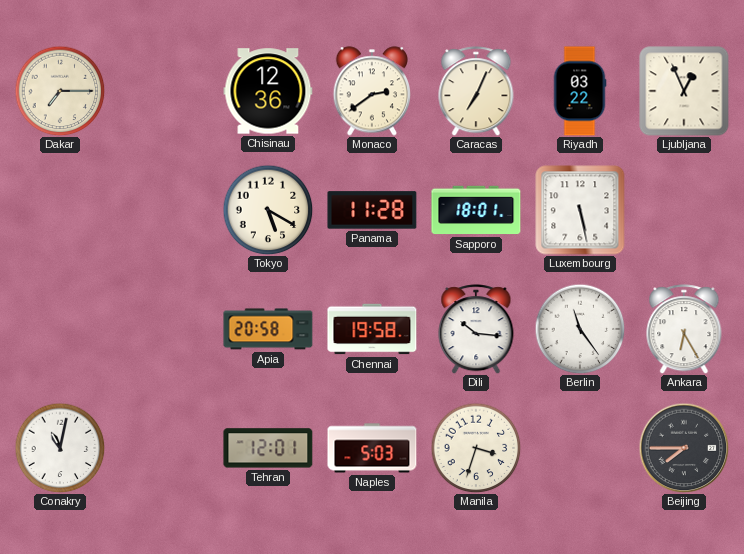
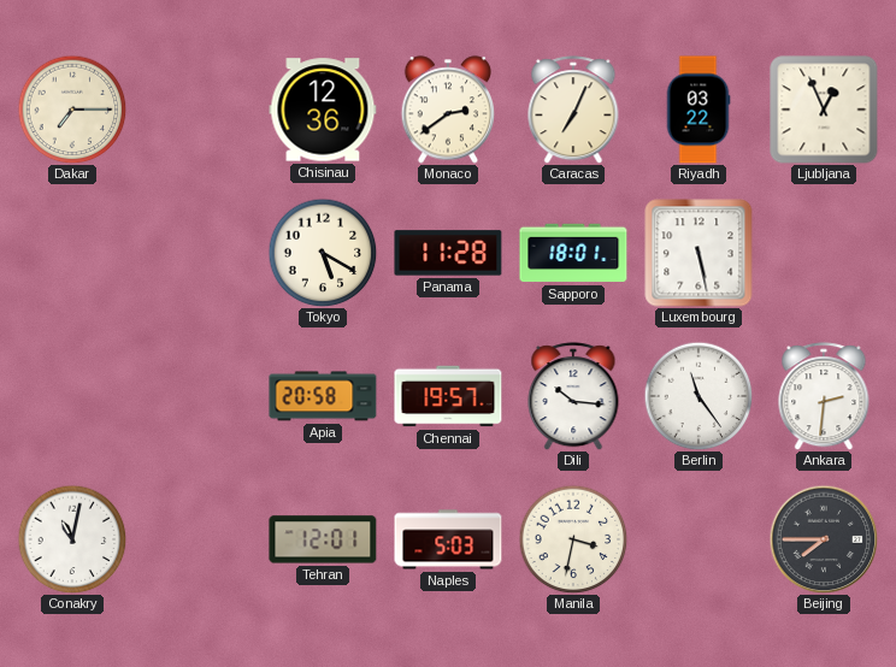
Chennai: 19:58 -> 19:57 (448, 396)
Ankara: 6:25 -> 2:31 (824, 396)
Manila: 3:33 -> 3:32 (573, 539)
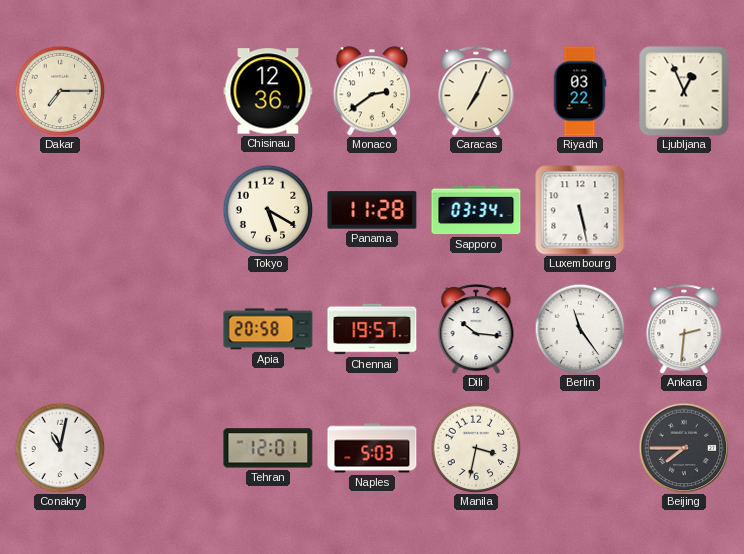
Sapporo: 18:01 -> 03:34 (476, 210)
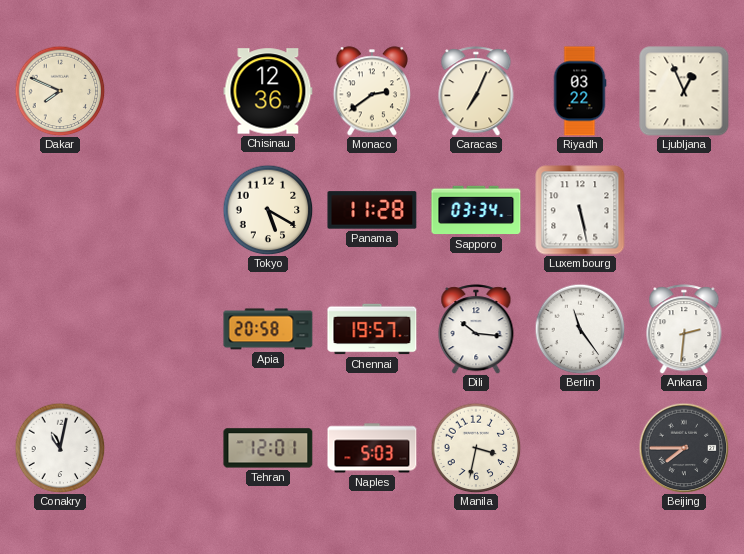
Dakar: 7:15 -> 7:49 (60, 91)
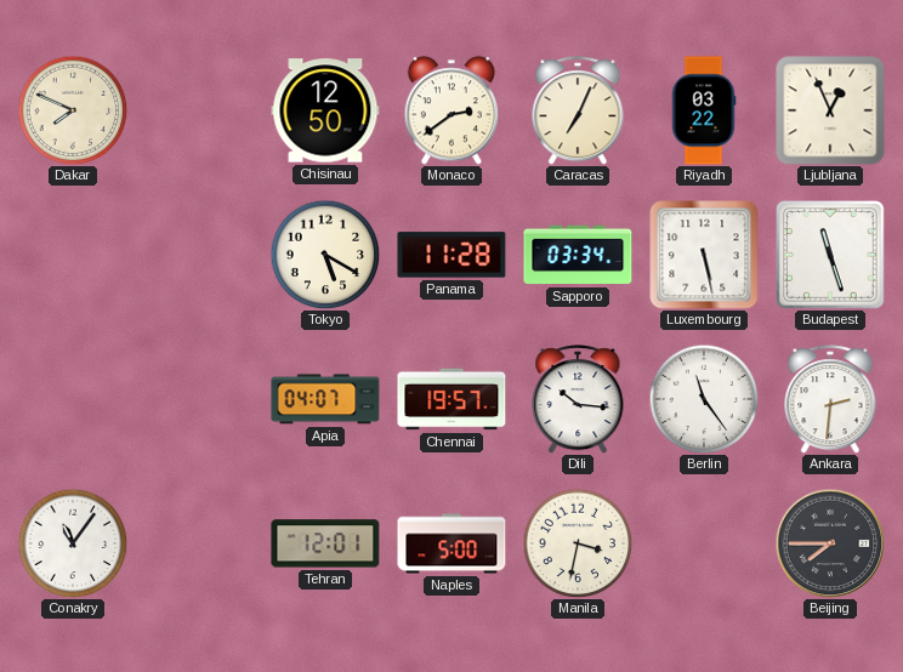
Chisinau: 12:36 -> 12:50 (325, 110)
Budapest: none -> 11:27 (831, 256)
Apia: 20:58 -> 04:07 (325, 399)
Conakry: 11:02 -> 11:06 (73, 543)
Naples: 5:03 -> 5:00 (451, 543)
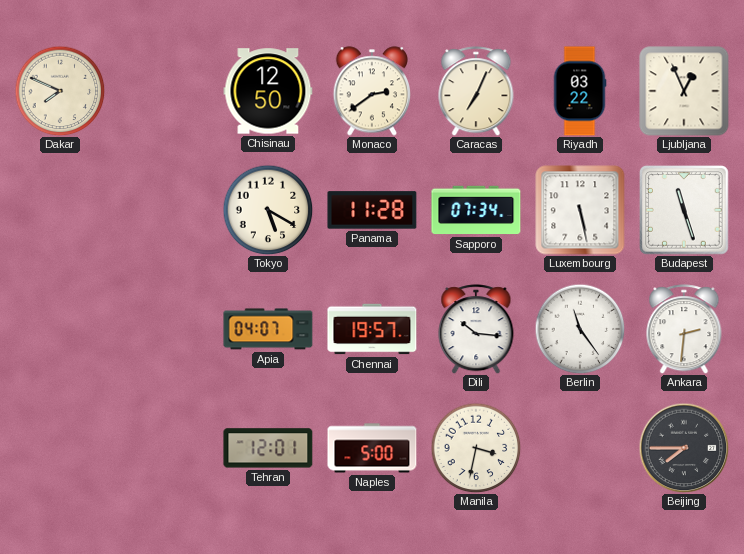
Sapporo: 03:34 -> 07:34 (476, 210)
Conakry: 11:06 -> none (73, 543)
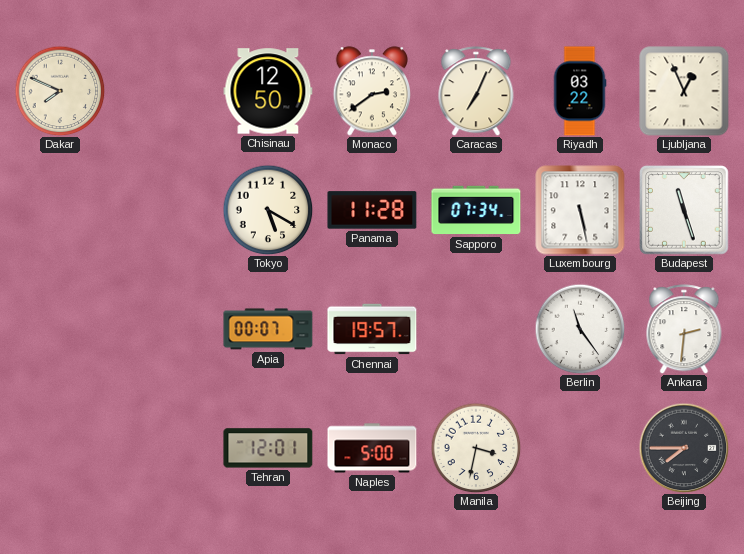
Apia: 04:07 -> 00:07 (268, 329)
Dili: 10:16 -> none (476, 329)
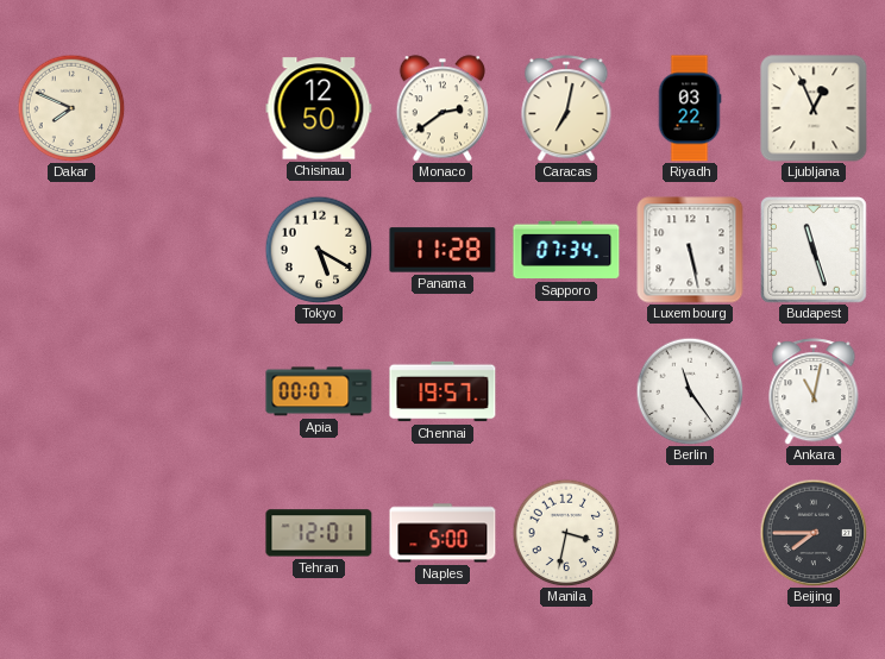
Caracas: 7:04 -> 7:02 (566, 108)
Ankara: 2:31 -> 11:02 (814, 391)
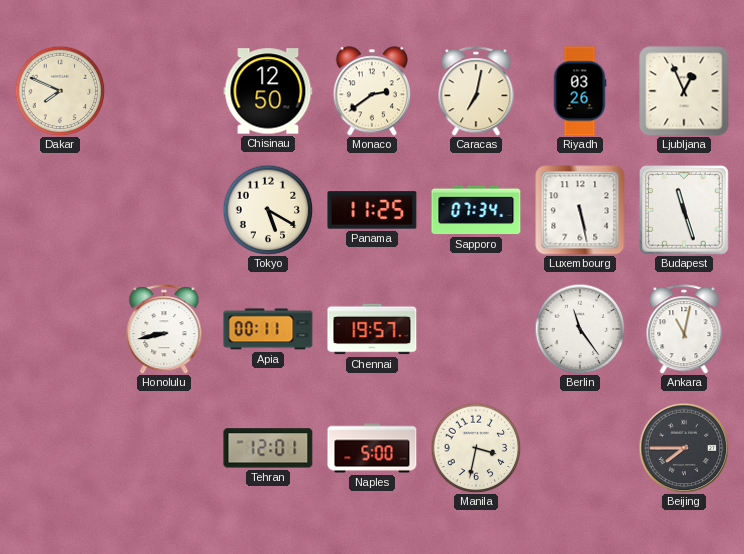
Riyadh: 03:22 -> 03:26 (580, 91)
Panama: 11:28 -> 11:25 (372, 210)
Honolulu: none -> 8:43 (164, 329)
Apia: 00:07 -> 00:11 (268, 329)
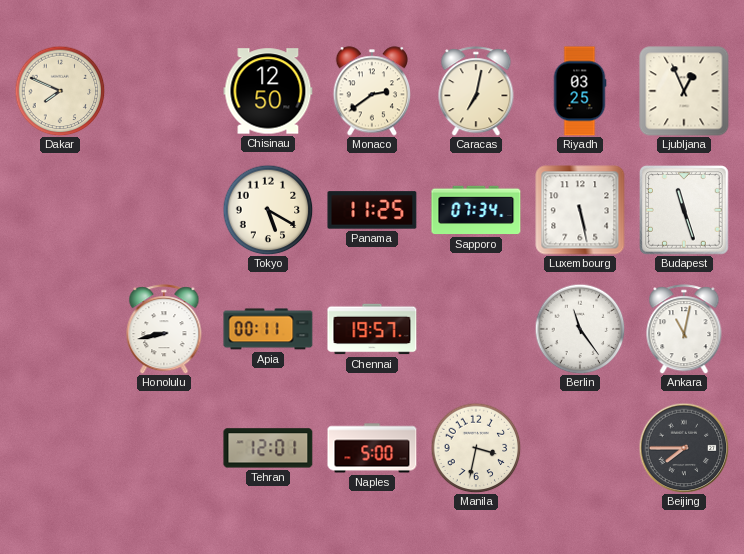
Riyadh: 03:26 -> 03:25 (580, 91)
